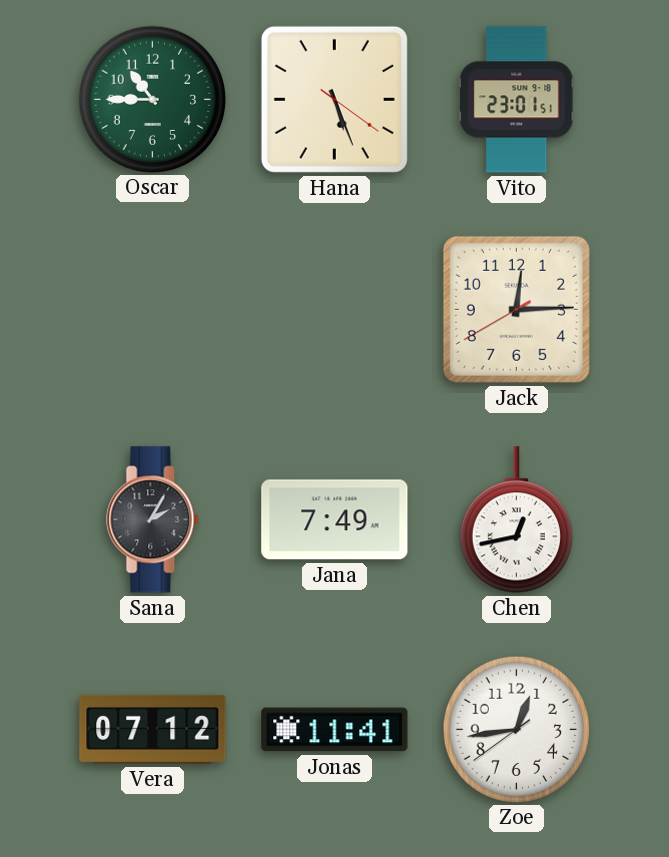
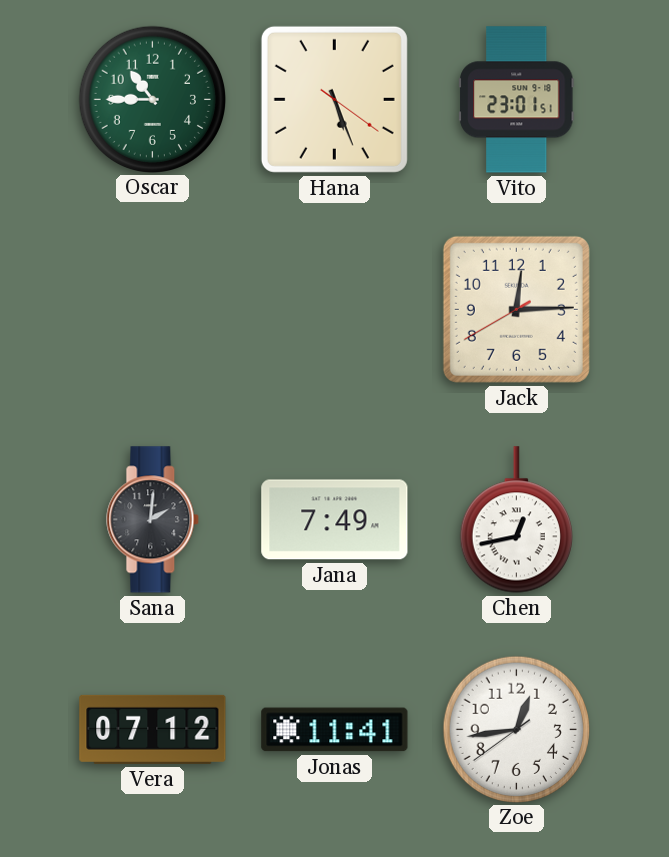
Sana: 2:05 -> 2:01 (153, 520)
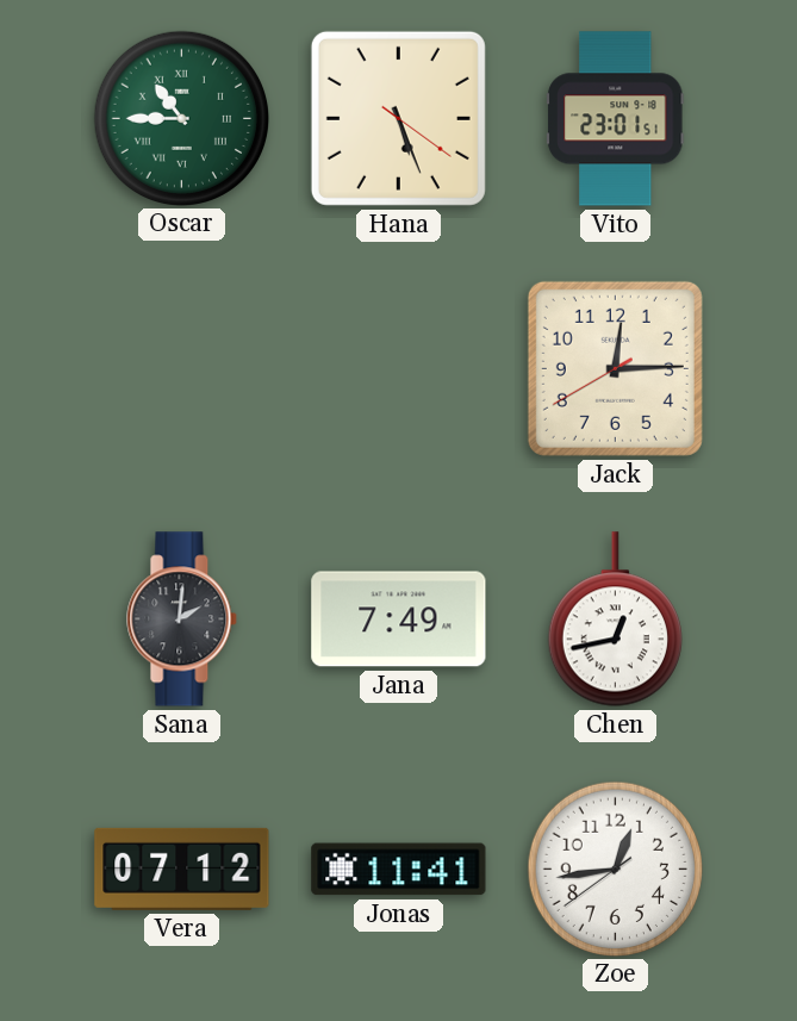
Oscar numerals: Arabic -> Roman (181, 118)
